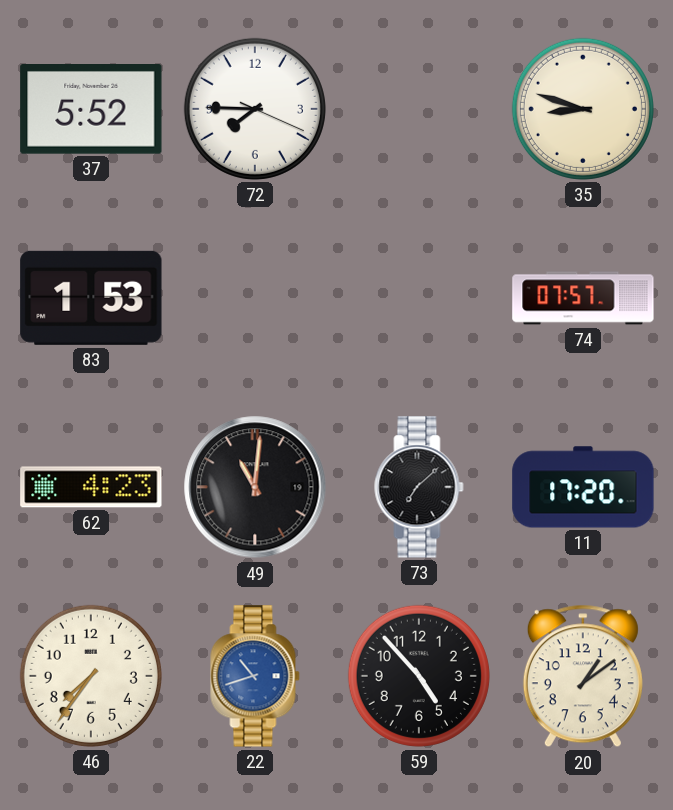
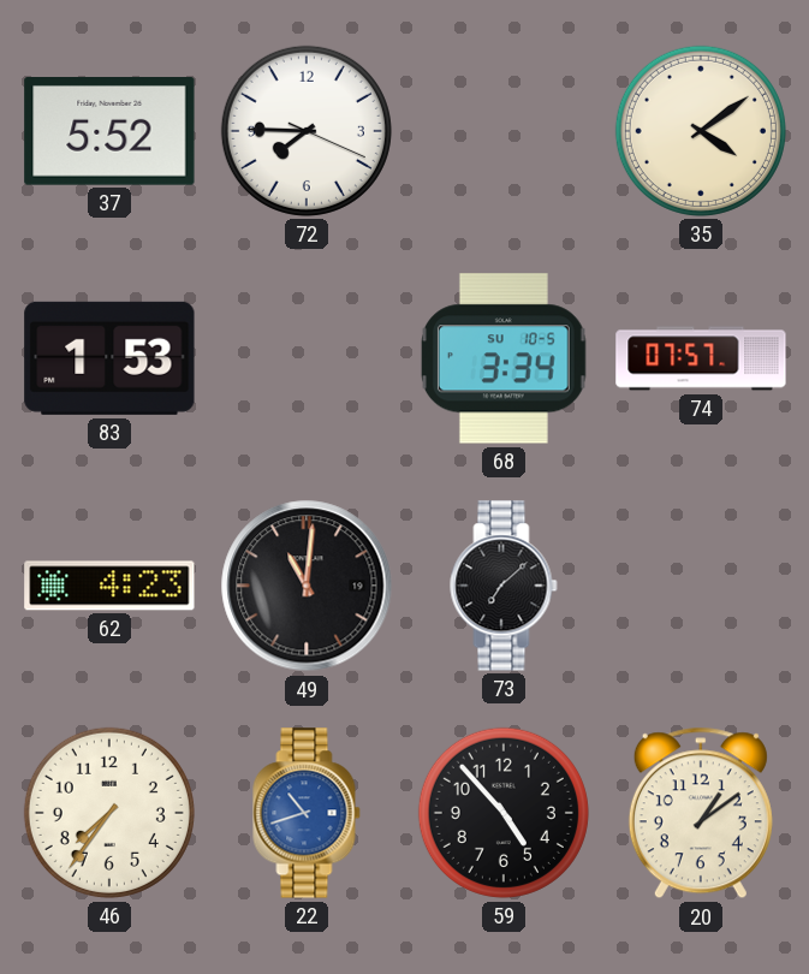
35: 8:48 -> 4:09 (701, 131)
68: none -> 3:34 (505, 358)
11: 17:20 -> none (583, 487)
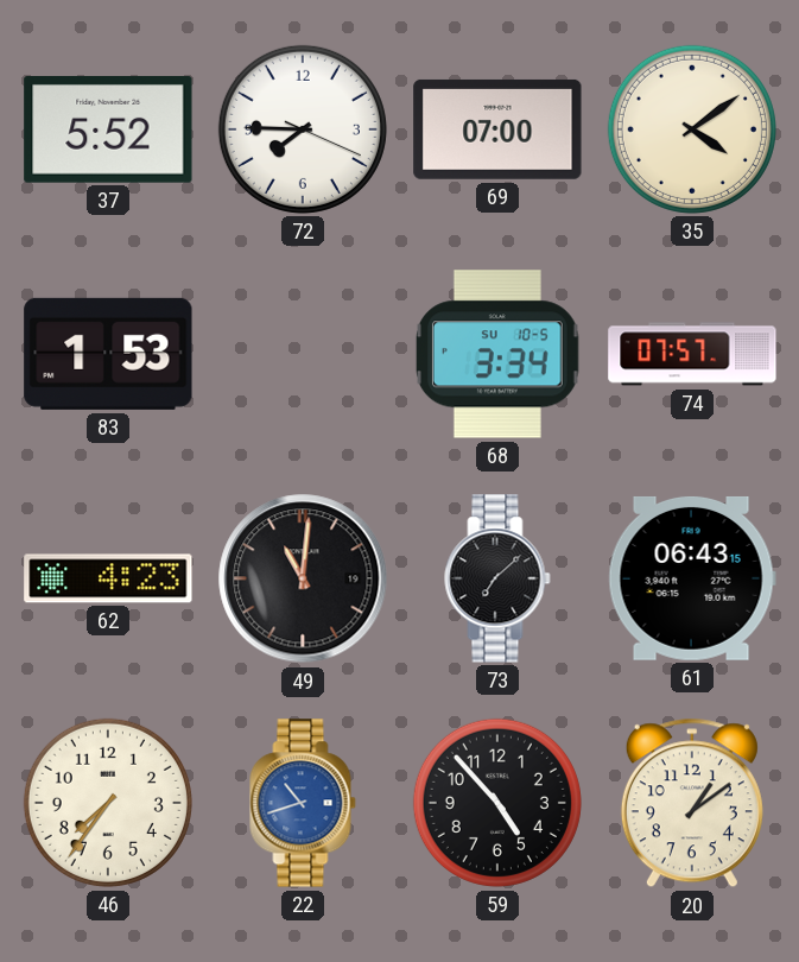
69: none -> 07:00 (497, 129)
61: none -> 06:43 (692, 578)
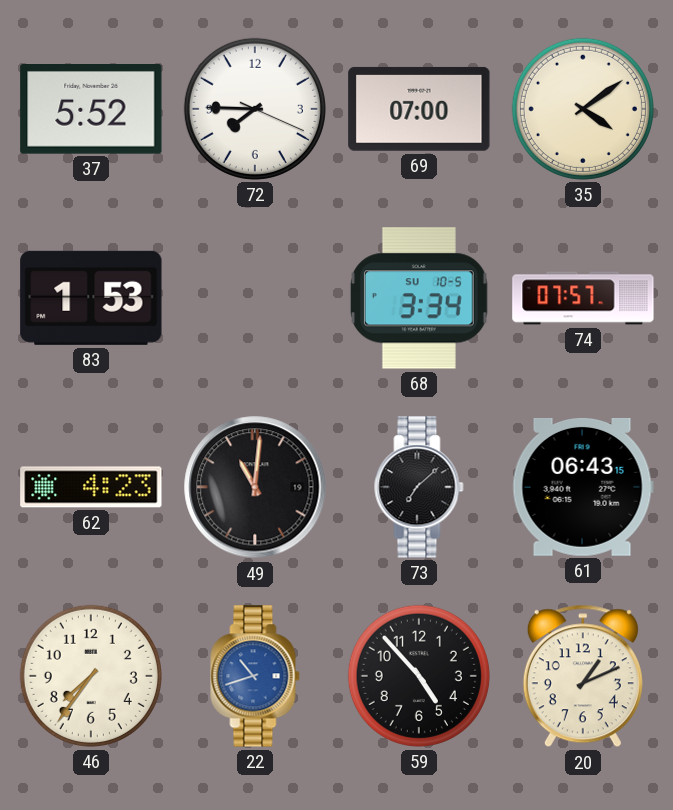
20: 1:09 -> 1:11 (583, 676)
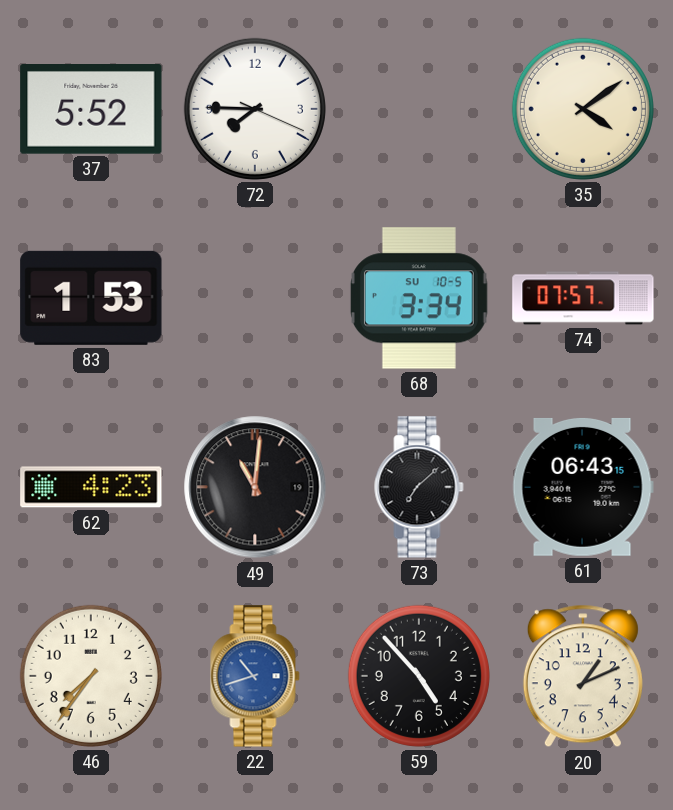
69: 07:00 -> none (419, 109)
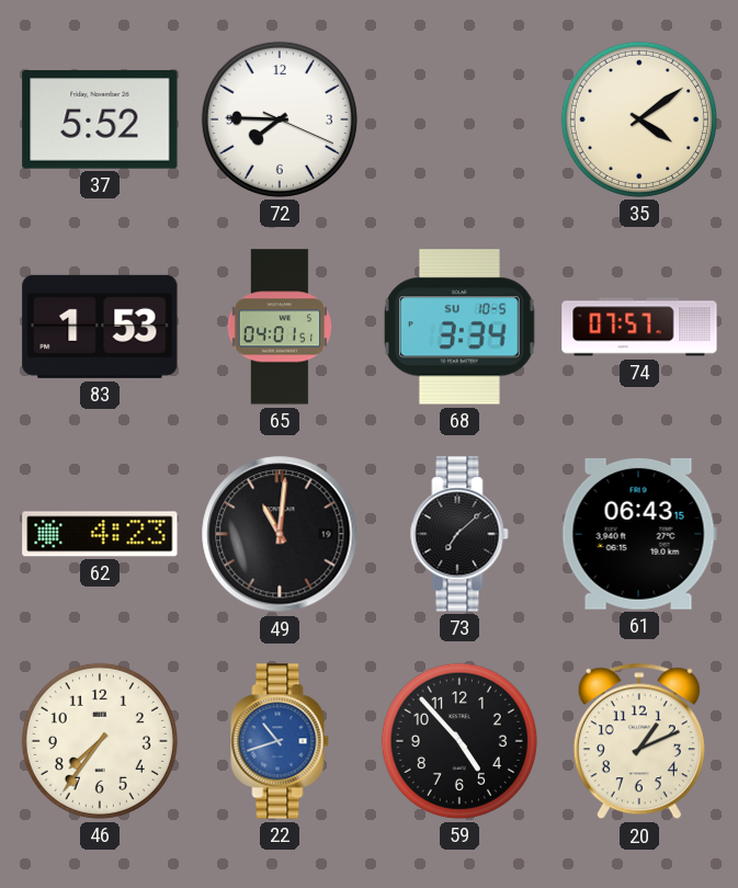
65: none -> 04:01 (280, 327)
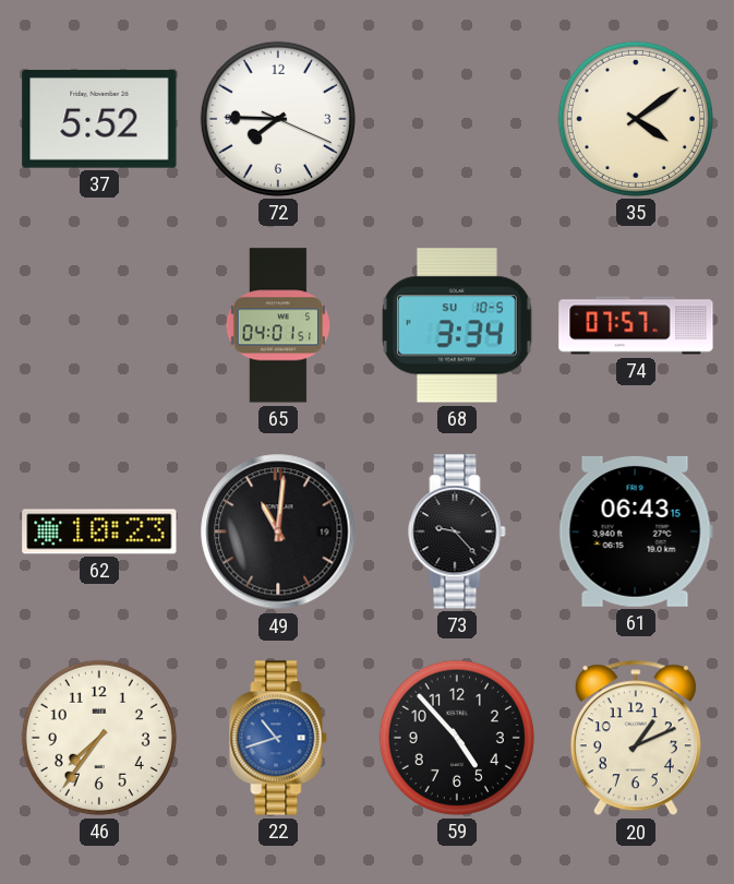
83: 1:53 -> none (100, 327)
62: 4:23 -> 10:23 (99, 531)
73: 7:08 -> 9:23 (457, 531)
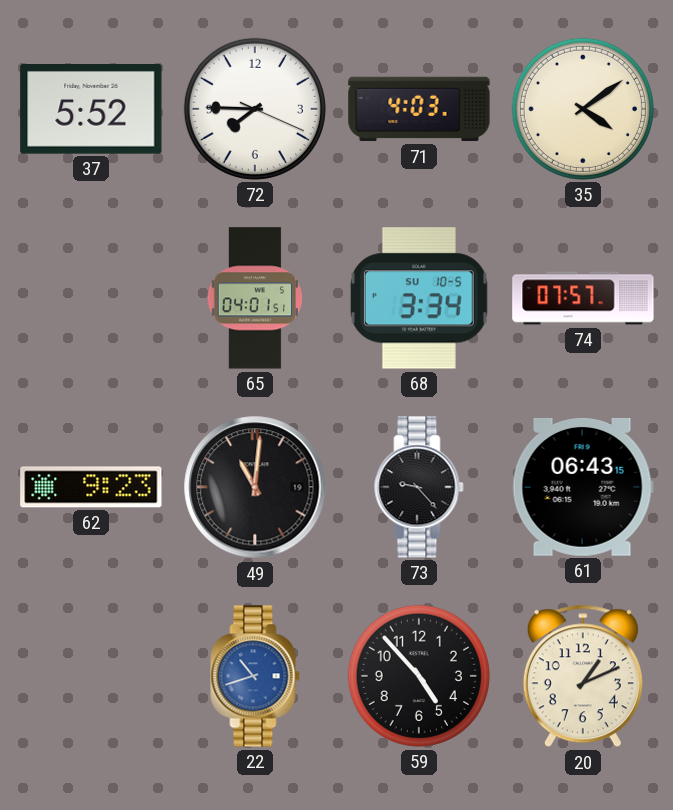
71: none -> 4:03 (419, 109)
62: 10:23 -> 9:23 (91, 487)
46: 7:36 -> none (99, 738)
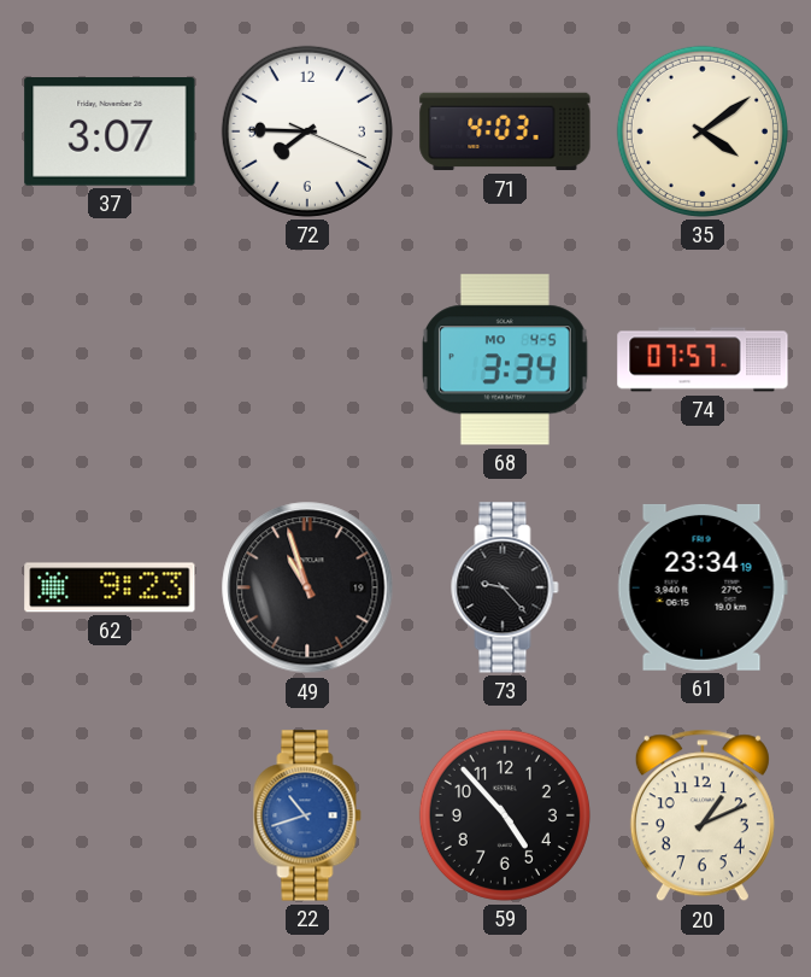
37: 5:52 -> 3:07 (110, 133)
65: 04:01 -> none (255, 298)
68 date: SU 10-5 -> MO 4-5 (506, 359)
49: 11:01 -> 10:57 (307, 587)
61: 06:43 -> 23:34 (703, 587)
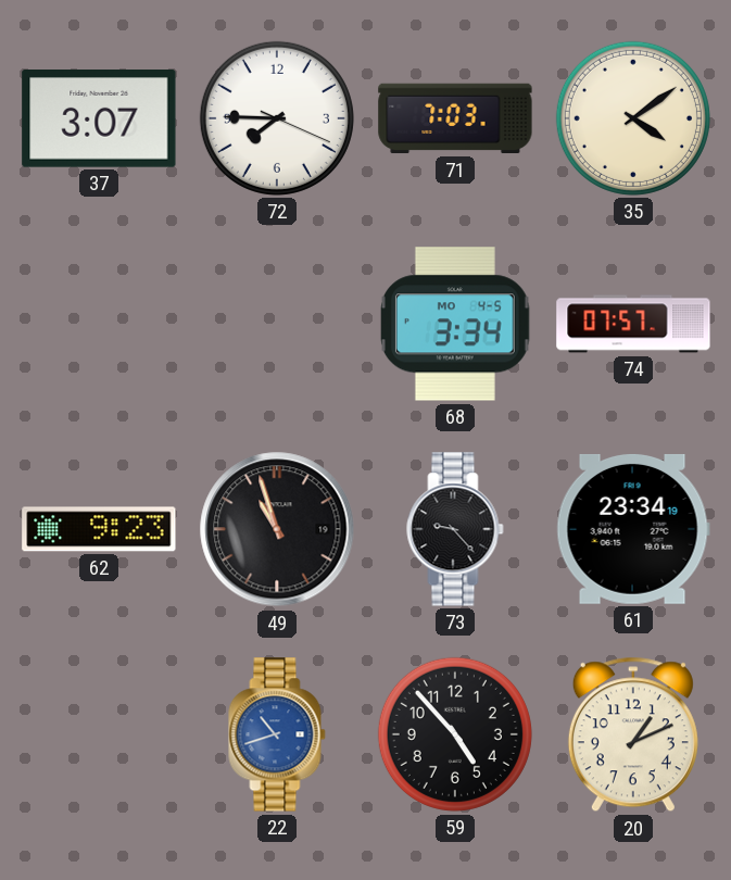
71: 4:03 -> 7:03 (455, 118)
